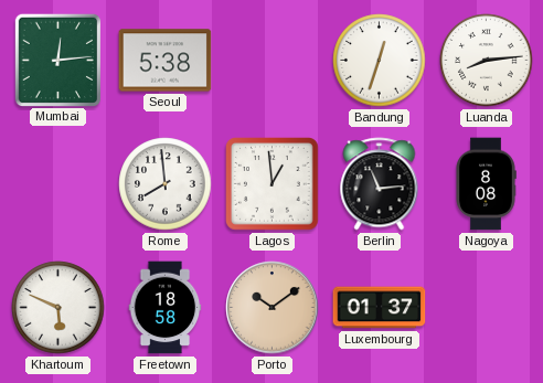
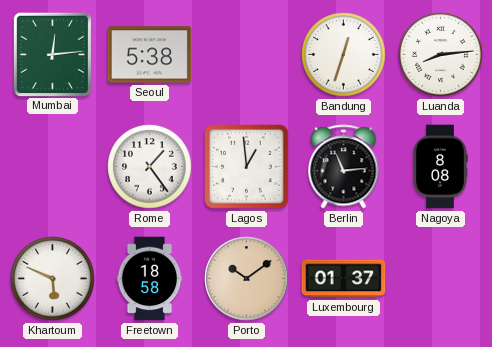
Rome: 7:59 -> 1:24 (150, 167)
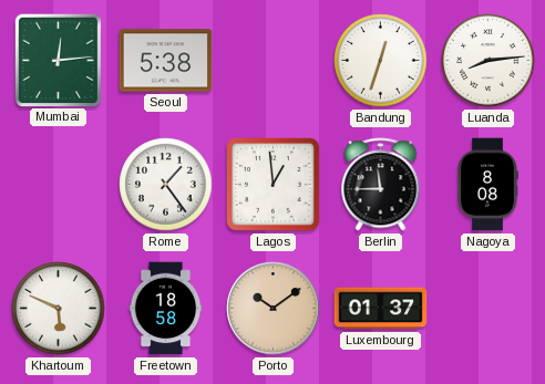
Berlin: 11:14 -> 11:45 (381, 185)
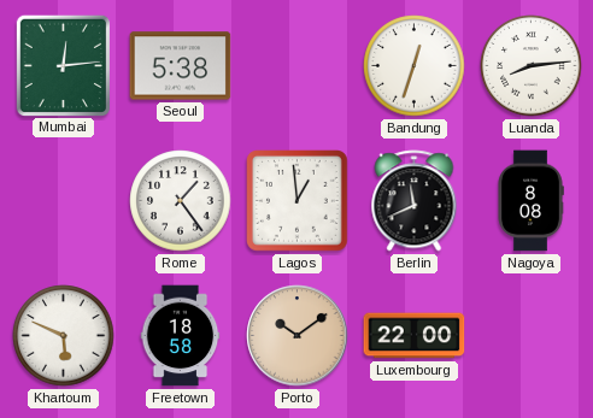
Berlin: 11:45 -> 11:41 (415, 201)
Luxembourg: 01:37 -> 22:00 (415, 336)
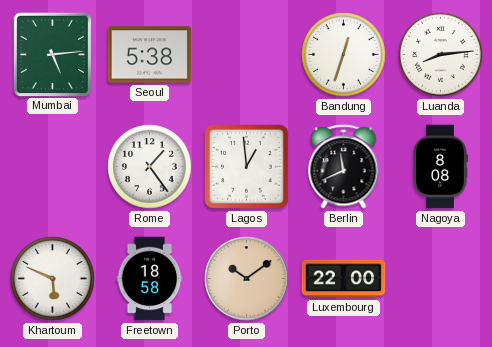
Mumbai: 12:14 -> 5:14 (52, 54)
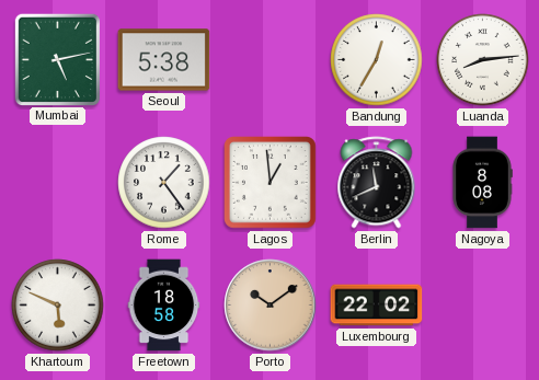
Mumbai: 5:14 -> 5:13 (57, 59)
Bandung: 12:33 -> 12:35 (377, 60)
Luxembourg: 22:00 -> 22:02 (377, 306)
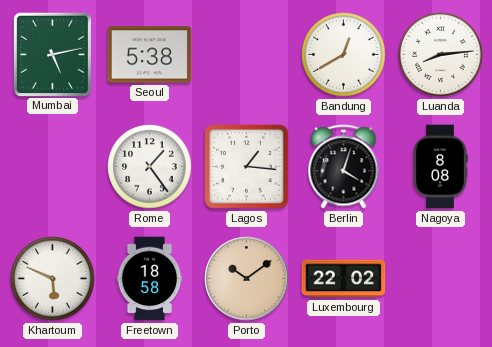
Bandung: 12:35 -> 12:40 (344, 55)
Lagos: 12:59 -> 1:16 (247, 167)
Berlin: 11:41 -> 4:03 (344, 167)
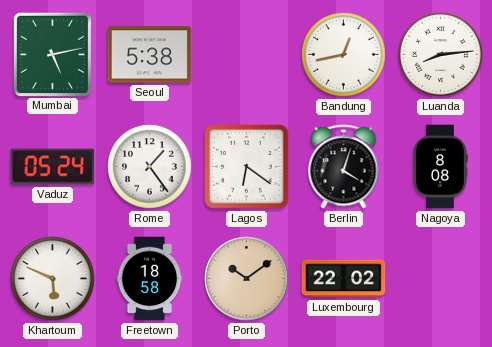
Bandung: 12:40 -> 12:43 (344, 55)
Vaduz: none -> 05:24 (53, 167)
Lagos: 1:16 -> 6:21 (247, 167)
